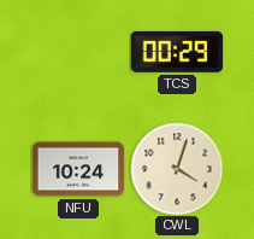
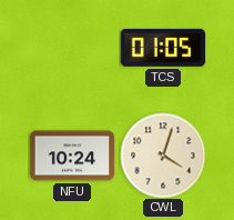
TCS: 00:29 -> 01:05 (163, 48)
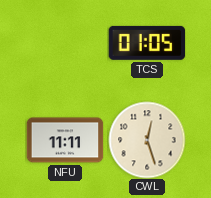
NFU: 10:24 -> 11:11 (65, 140)
CWL: 4:03 -> 12:27 (147, 140)
